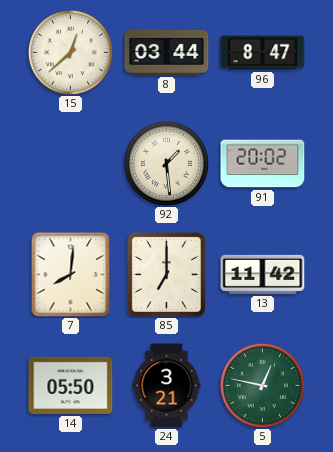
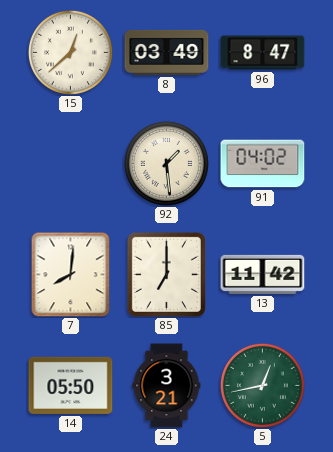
8: 03:44 -> 03:49 (167, 52)
91: 20:02 -> 04:02 (263, 164)
5: 12:47 -> 12:43 (262, 385)
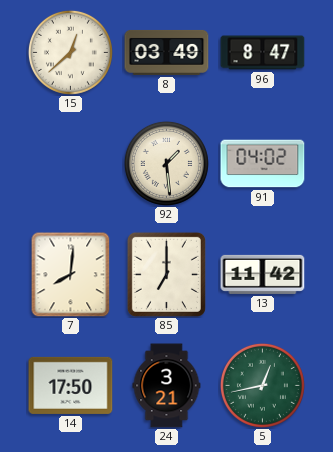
14: 05:50 -> 17:50 (71, 385)
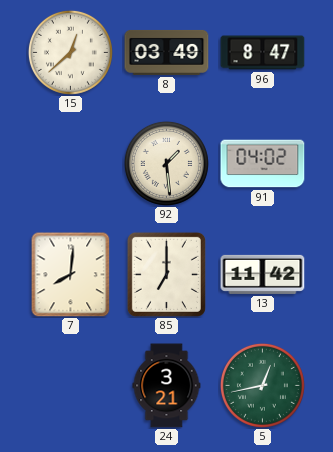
14: 17:50 -> none (71, 385)
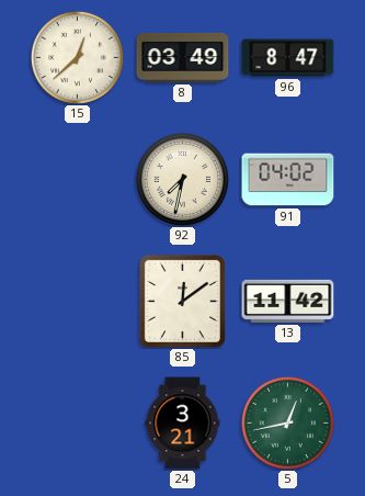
92: 1:29 -> 7:32 (182, 179)
7: 8:01 -> none (71, 274)
85: 7:00 -> 12:09 (182, 301)
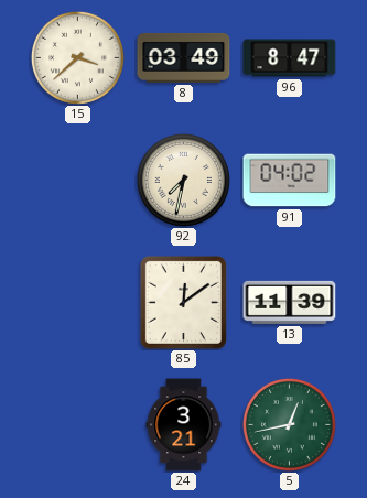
15: 12:38 -> 3:38 (77, 57)
13: 11:42 -> 11:39 (290, 302)
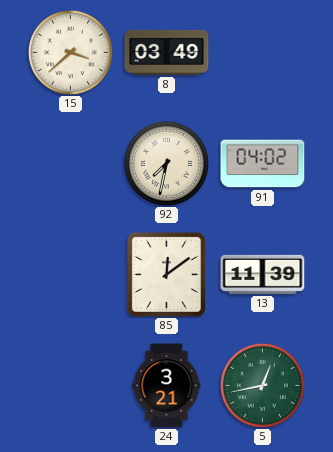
96: 8:47 -> none (290, 58)
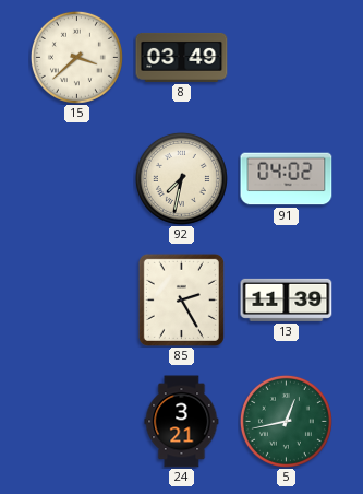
85: 12:09 -> 2:25 (181, 299)
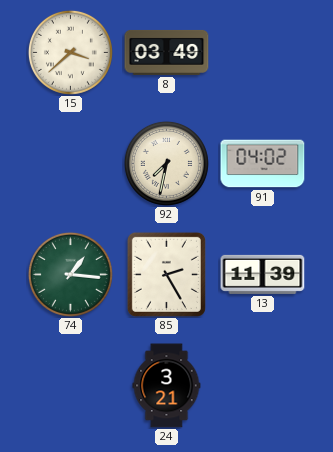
74: none -> 1:16 (70, 274)
5: 12:43 -> none (286, 421)
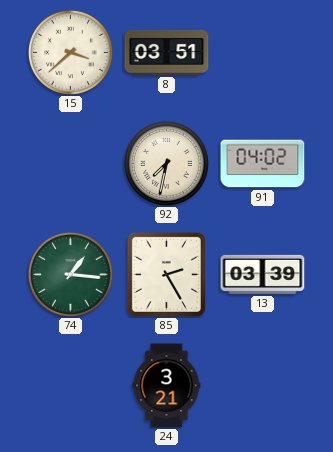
8: 03:49 -> 03:51 (167, 52)
13: 11:39 -> 03:39 (263, 274)
